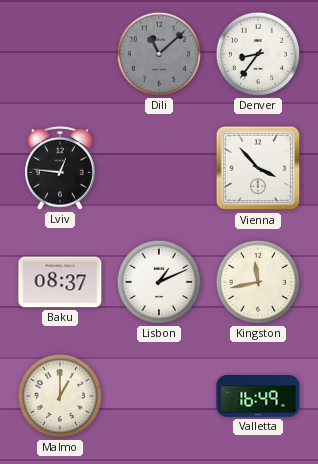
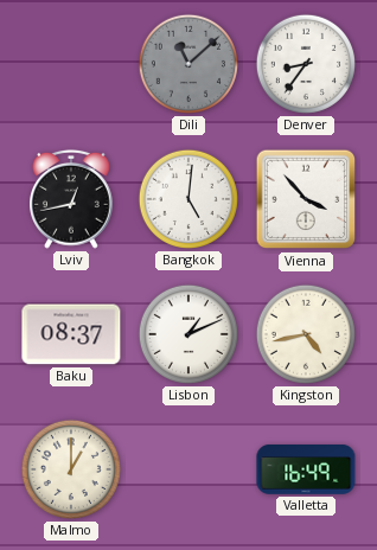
Lviv: 12:46 -> 12:43 (72, 199)
Bangkok: none -> 5:01 (188, 199)
Kingston: 11:43 -> 4:43 (306, 334)
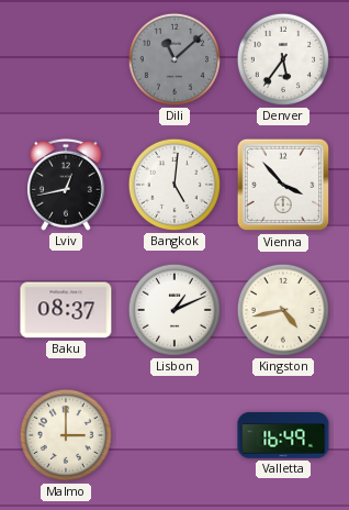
Denver: 8:36 -> 5:36 (283, 59)
Malmo: 1:00 -> 3:00 (66, 435)
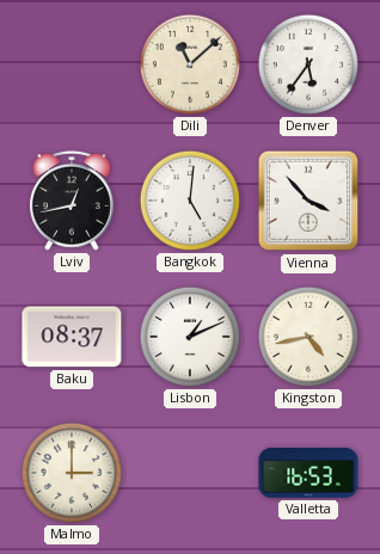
Dili dial: grey -> cream (190, 64)
Valletta: 16:49 -> 16:53 (308, 474)
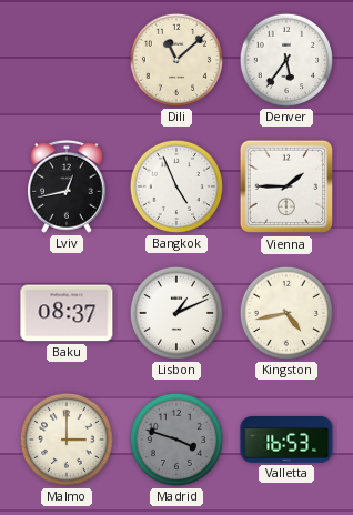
Bangkok: 5:01 -> 4:56 (176, 186)
Vienna: 3:53 -> 1:45 (286, 186)
Madrid: none -> 3:48 (176, 440)
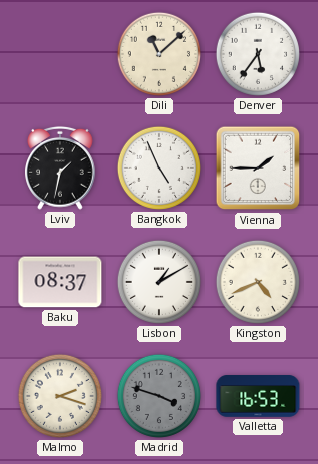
Lviv: 12:43 -> 1:32 (61, 168)
Lisbon: 1:11 -> 1:10 (159, 282)
Kingston: 4:43 -> 4:41 (258, 282)
Malmo: 3:00 -> 2:18 (60, 396)
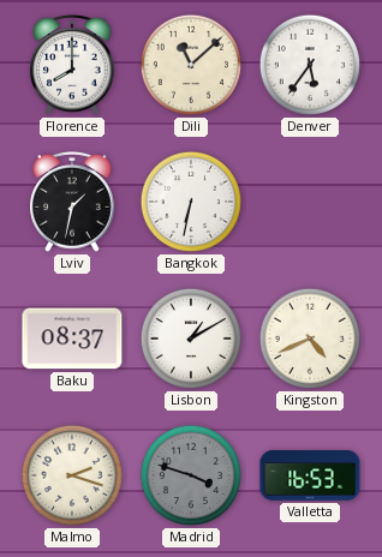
Florence: none -> 8:00 (73, 65)
Bangkok: 4:56 -> 6:32 (191, 202)
Vienna: 1:45 -> none (258, 168)
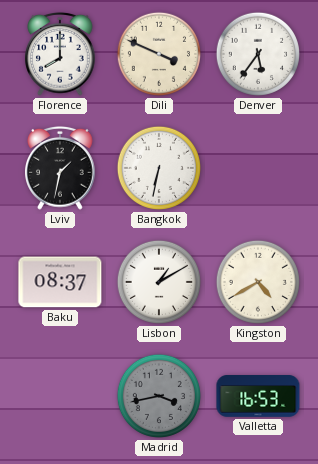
Dili: 11:08 -> 3:49 (159, 54)
Kingston: 4:41 -> 4:40 (258, 282)
Malmo: 2:18 -> none (72, 475)
Madrid: 3:48 -> 3:43 (159, 396)
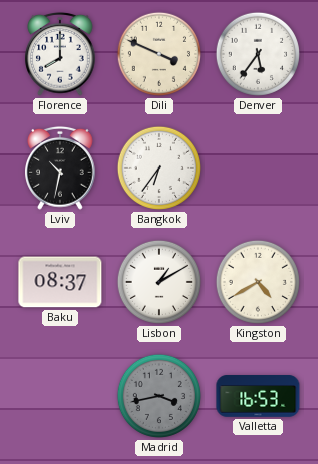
Lviv: 1:32 -> 10:32 (61, 168)
Bangkok: 6:32 -> 6:36 (159, 168)
